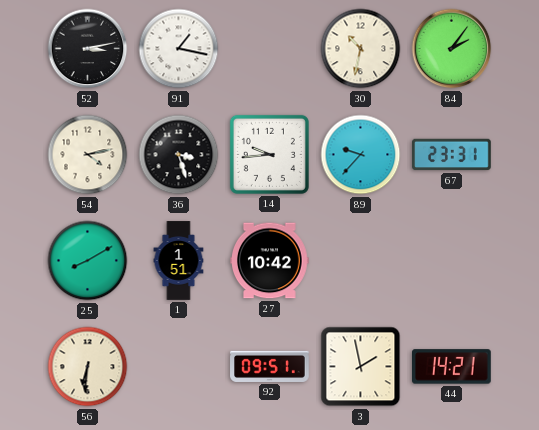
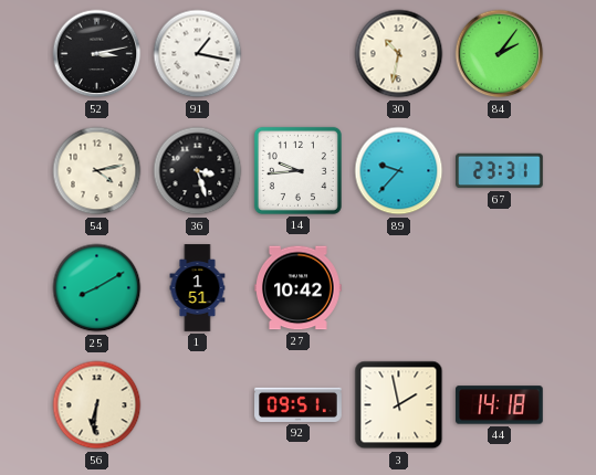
44: 14:21 -> 14:18 (500, 405)
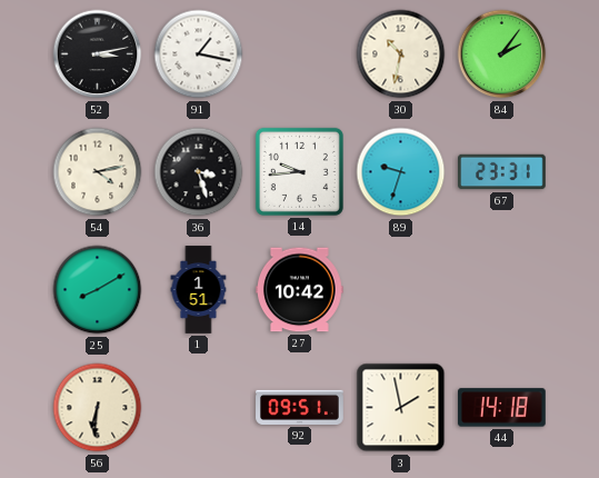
89: 9:37 -> 9:33 (401, 172)
